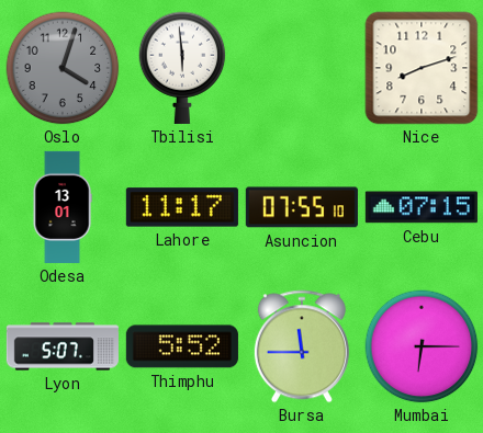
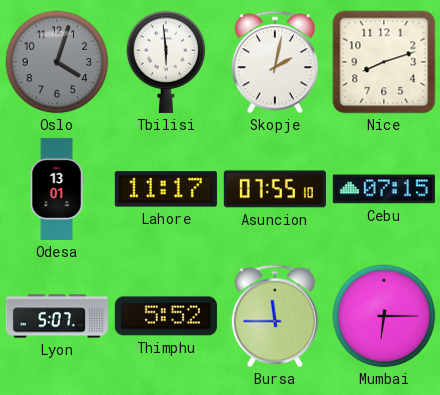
Skopje: none -> 2:02 (275, 62)
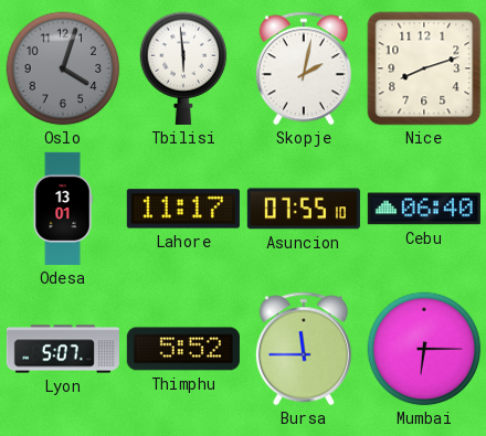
Cebu: 07:15 -> 06:40 (424, 209)
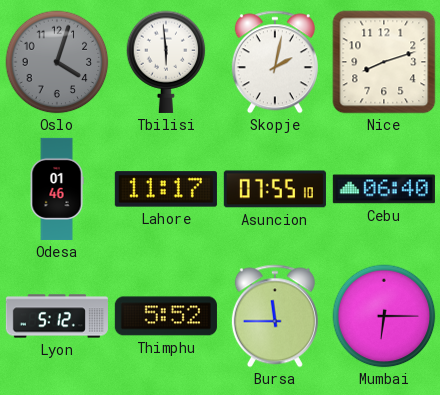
Odesa: 13:01 -> 01:46 (57, 189)
Lyon: 5:07 -> 5:12 (57, 316)
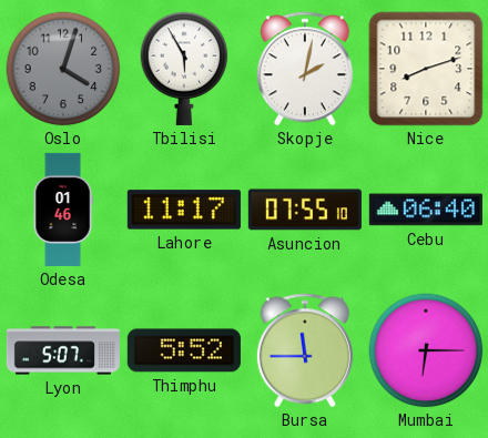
Tbilisi: 5:59 -> 5:55 (184, 69)
Lyon: 5:12 -> 5:07 (63, 350)
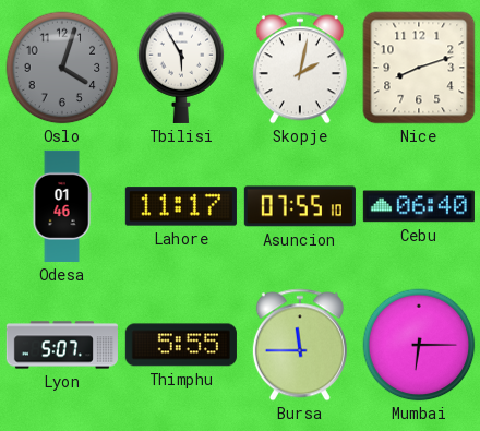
Thimphu: 5:52 -> 5:55 (181, 345)
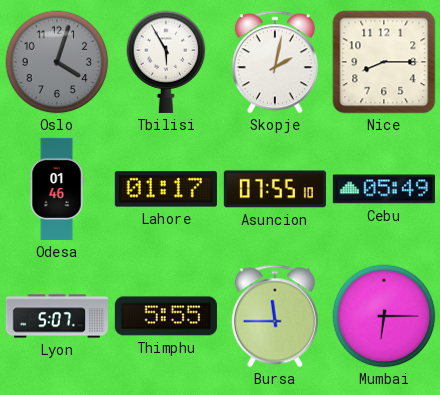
Nice: 8:12 -> 8:15 (384, 62)
Lahore: 11:17 -> 01:17 (166, 189)
Cebu: 06:40 -> 05:49 (384, 189)
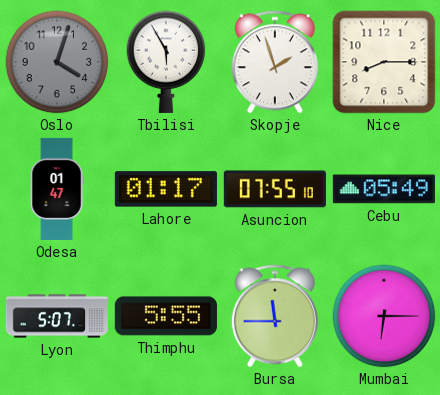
Skopje: 2:02 -> 1:57 (275, 62)
Odesa: 01:46 -> 01:47 (57, 189)
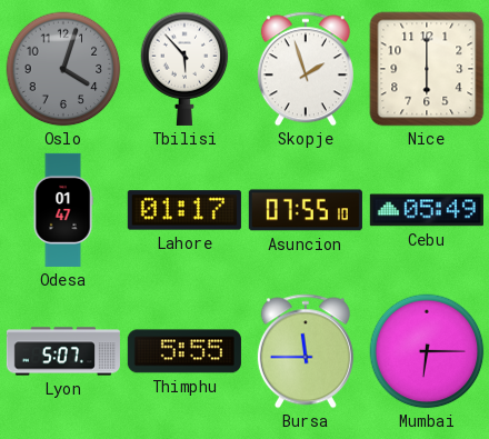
Tbilisi: 5:55 -> 5:53 (184, 69)
Nice: 8:15 -> 6:00 (427, 69)
